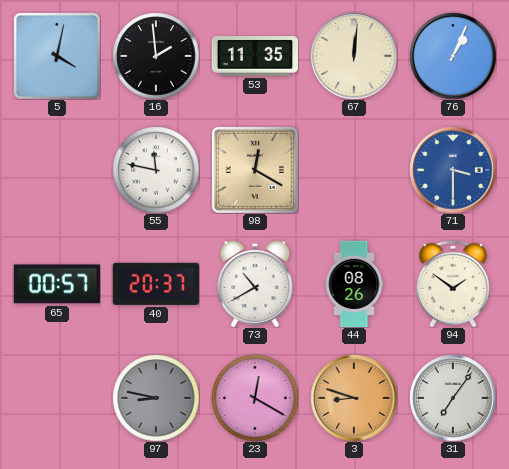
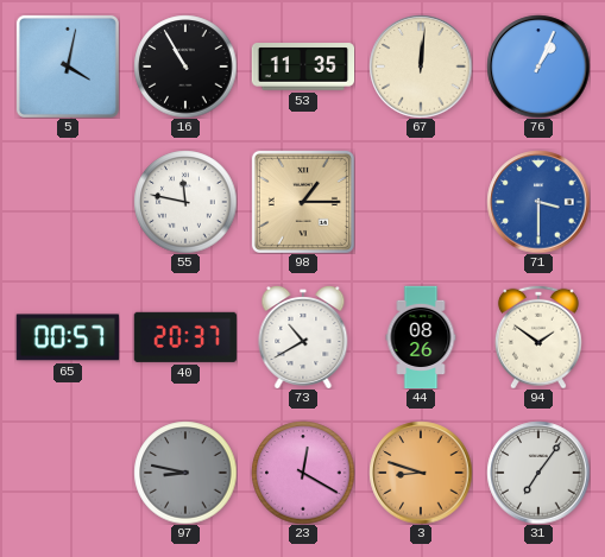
16: 1:59 -> 10:55 (185, 67)
98: 12:20 -> 1:15 (303, 202)
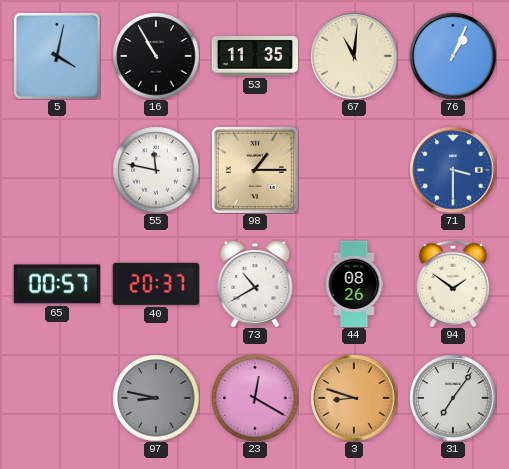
67: 12:01 -> 11:01 (354, 56)
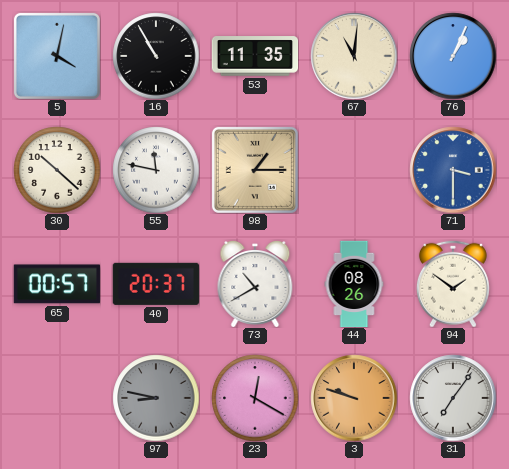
30: none -> 10:22 (57, 170)
3: 8:48 -> 9:48 (354, 398)
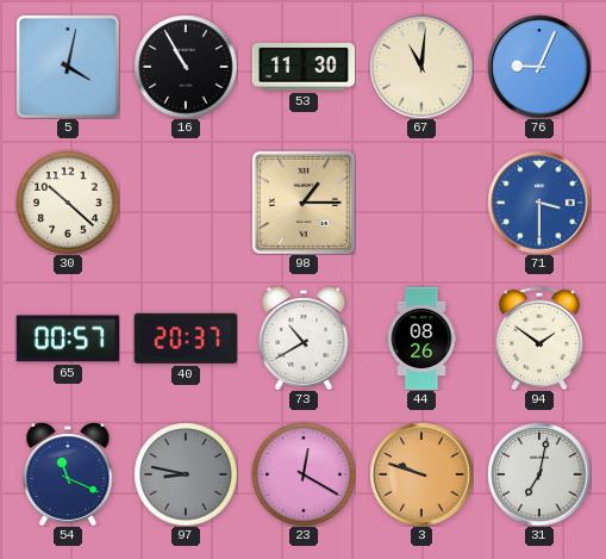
53: 11:35 -> 11:30 (304, 67)
76: 1:04 -> 9:04 (539, 67)
55: 11:47 -> none (156, 170)
54: none -> 11:19 (68, 474)
31: 7:06 -> 7:02 (539, 474)
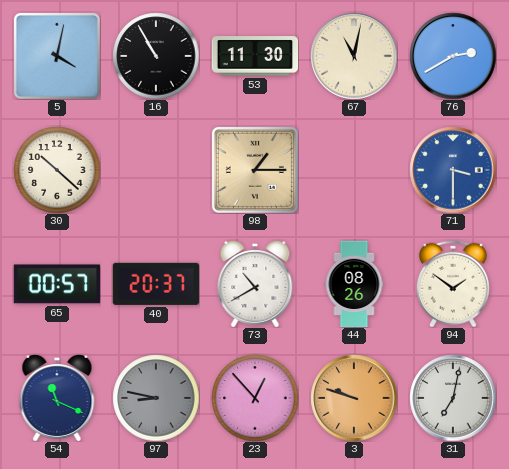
67: 11:01 -> 11:02 (354, 56)
76: 9:04 -> 2:40 (453, 56)
23: 12:20 -> 12:53 (255, 398)
